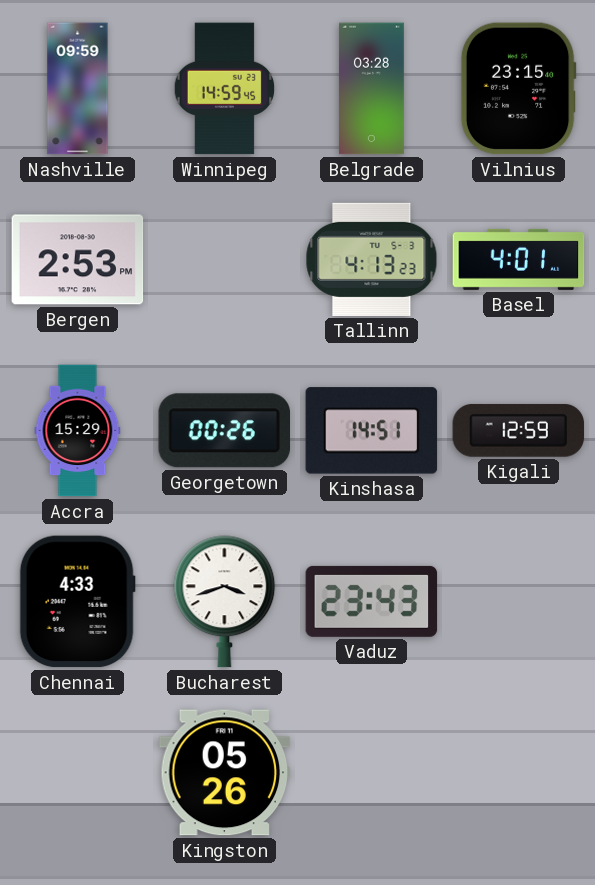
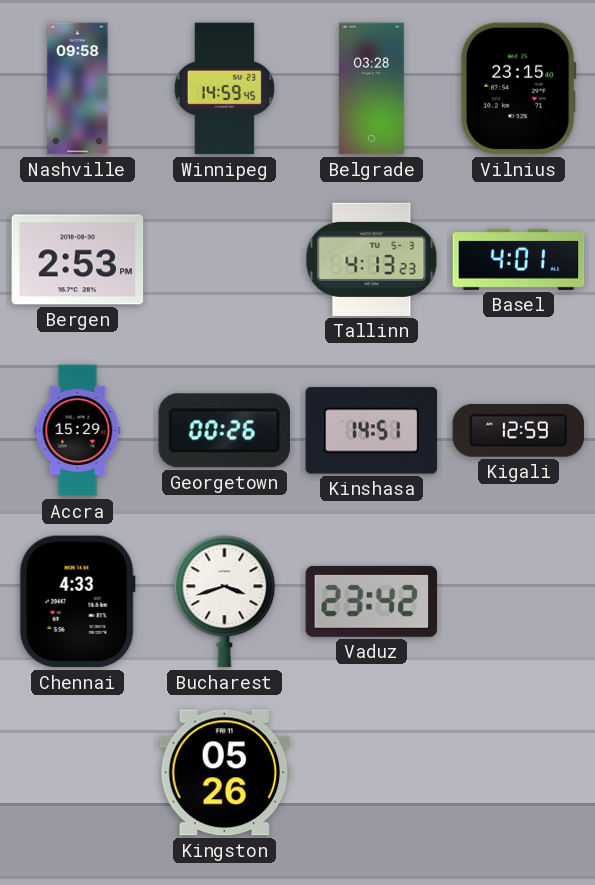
Nashville: 09:59 -> 09:58 (78, 89)
Vaduz: 23:43 -> 23:42 (372, 601)
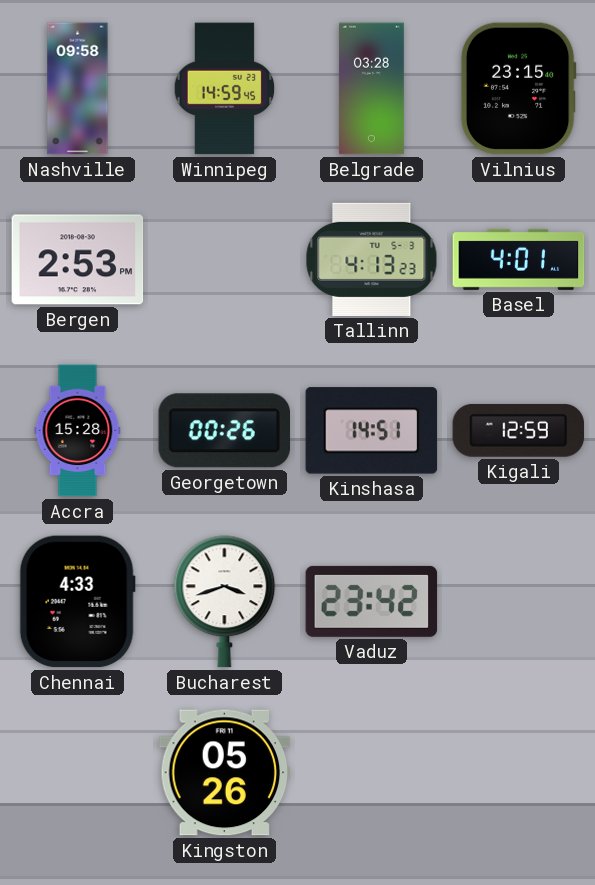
Accra: 15:29 -> 15:28 (78, 431)
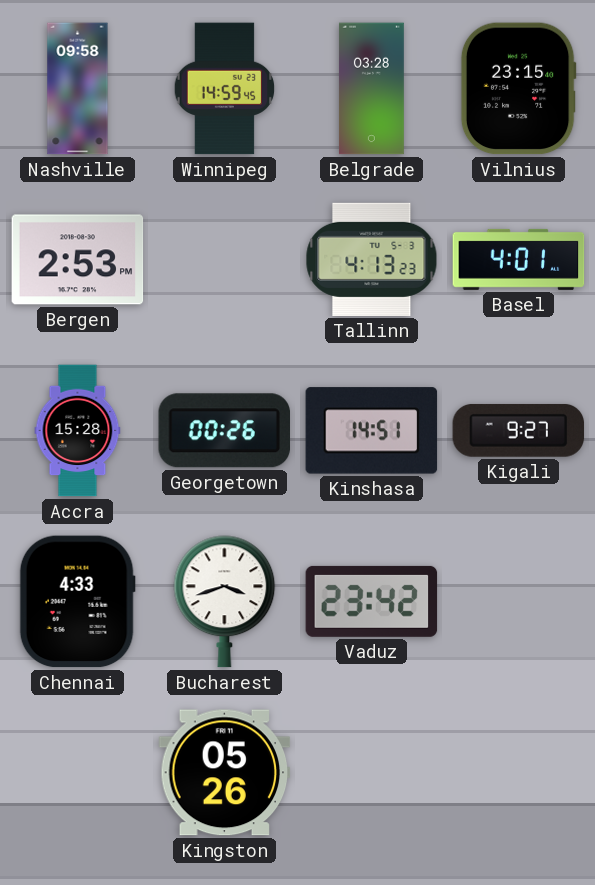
Kigali: 12:59 -> 9:27 (519, 430)
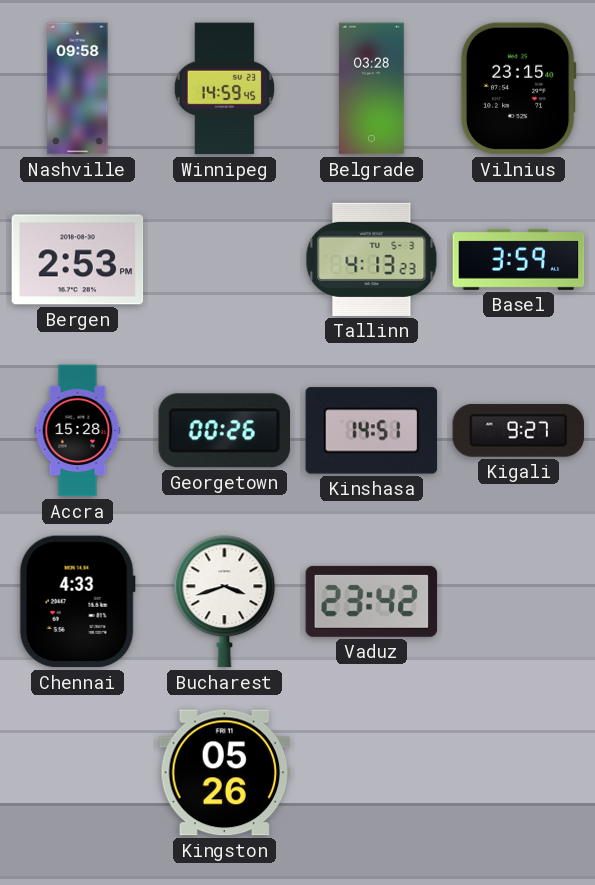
Basel: 4:01 -> 3:59 (519, 259)
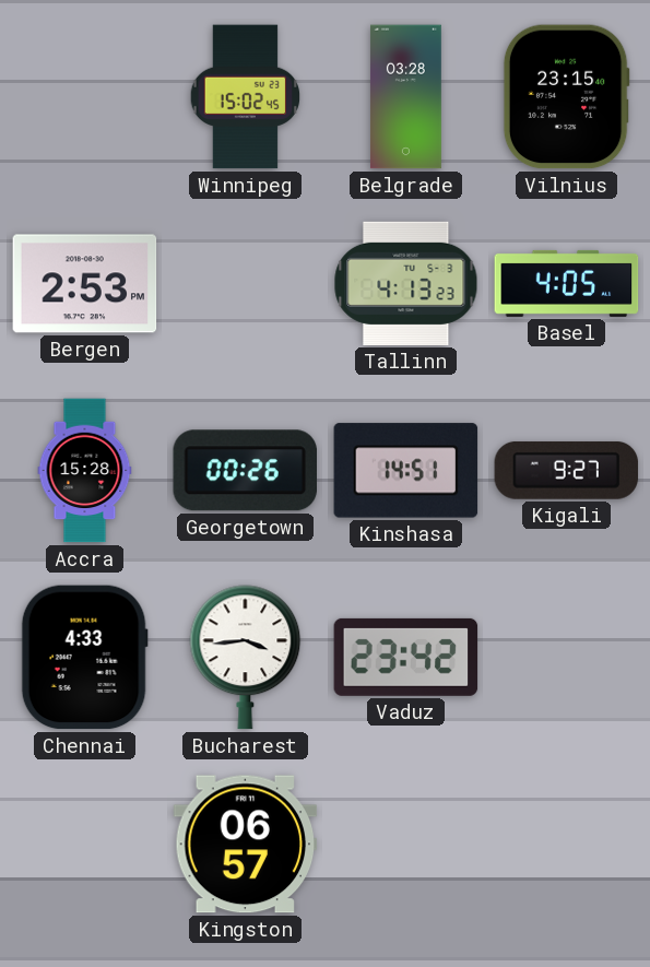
Nashville: 09:58 -> none (78, 89)
Winnipeg: 14:59 -> 15:02 (246, 97)
Basel: 3:59 -> 4:05 (567, 283)
Bucharest: 3:42 -> 3:44 (246, 658)
Kingston: 05:26 -> 06:57 (246, 845)
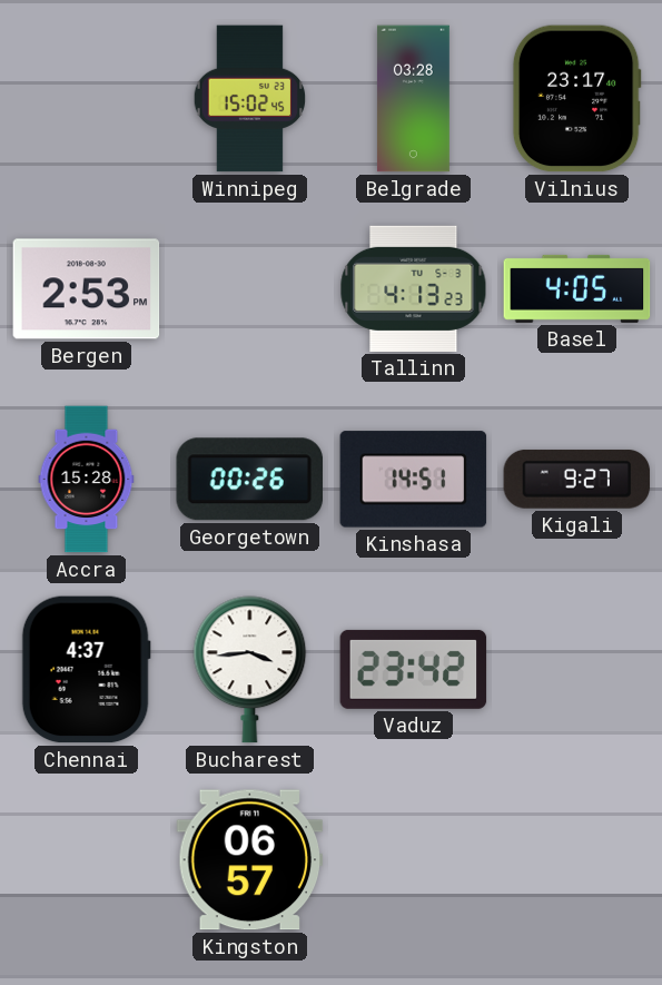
Vilnius: 23:15 -> 23:17 (576, 99)
Chennai: 4:33 -> 4:37 (86, 670)
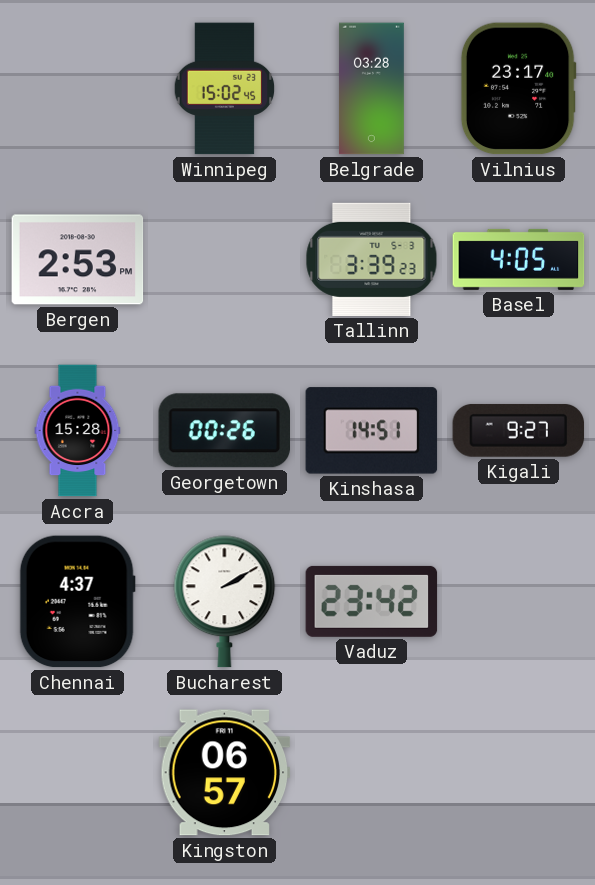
Tallinn: 4:13 -> 3:39 (372, 259)
Bucharest: 3:44 -> 2:10 (225, 602)
